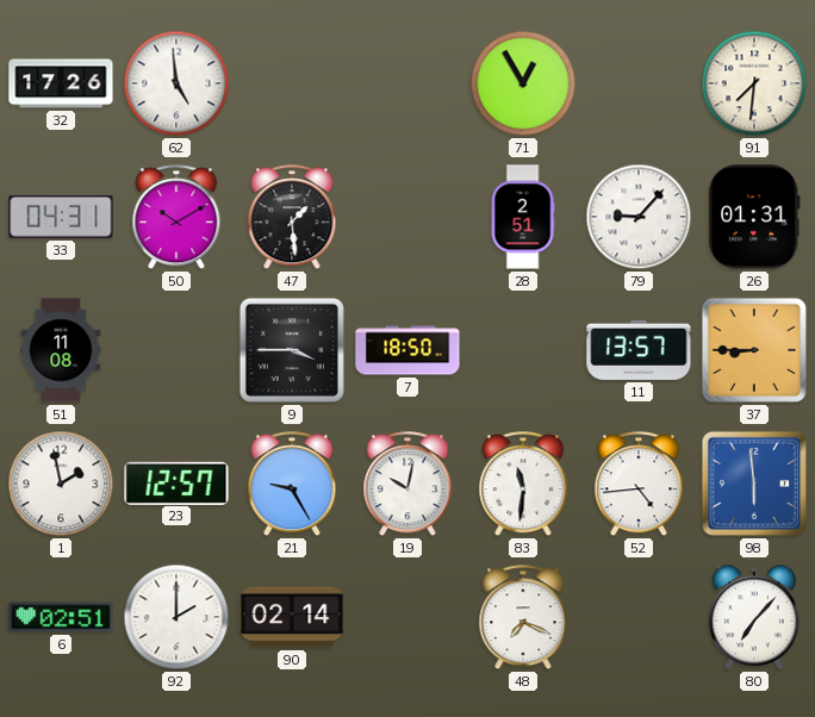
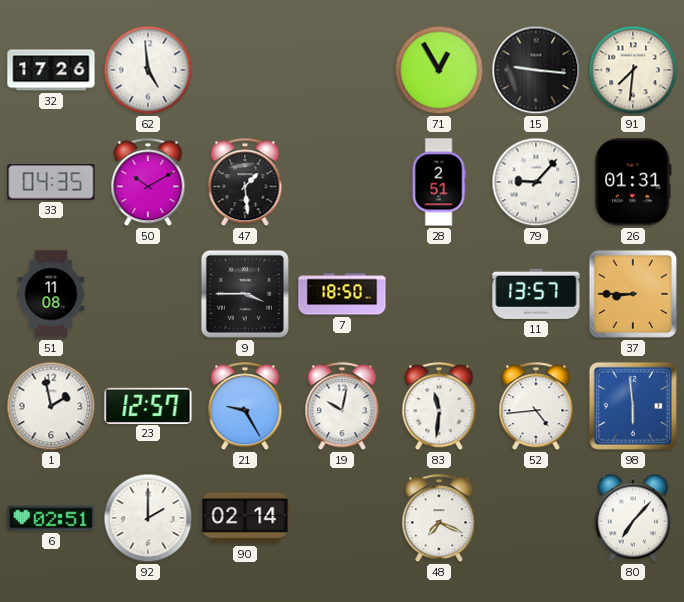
15: none -> 9:16 (536, 70)
33: 04:31 -> 04:35 (51, 183)
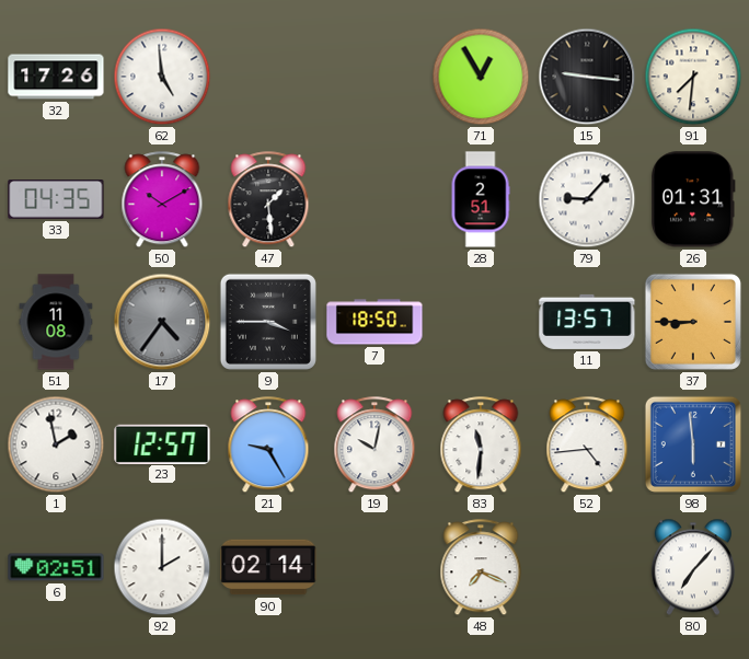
17: none -> 4:36 (162, 322)
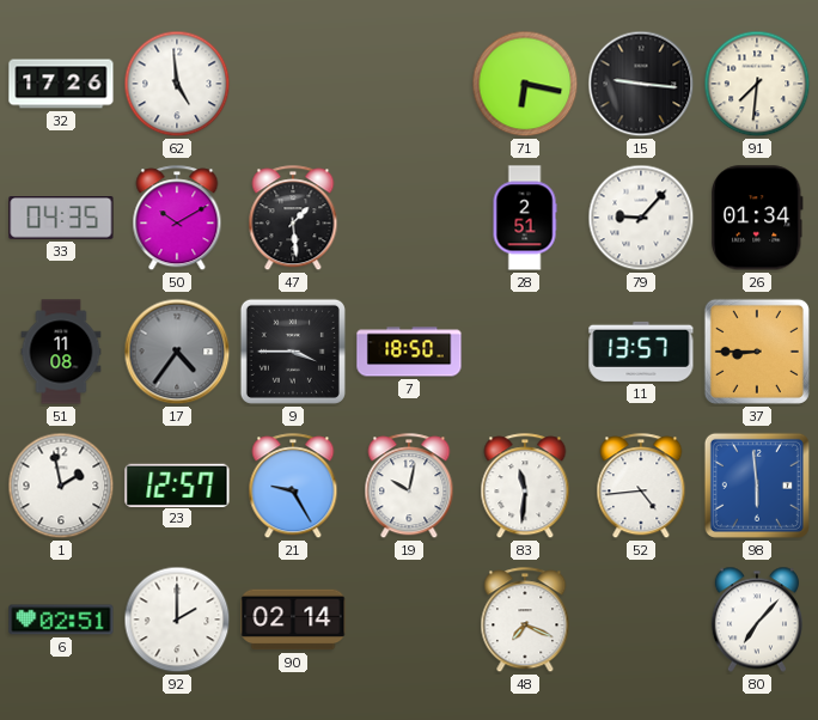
71: 12:55 -> 6:17 (525, 84)
26: 01:31 -> 01:34 (758, 218)
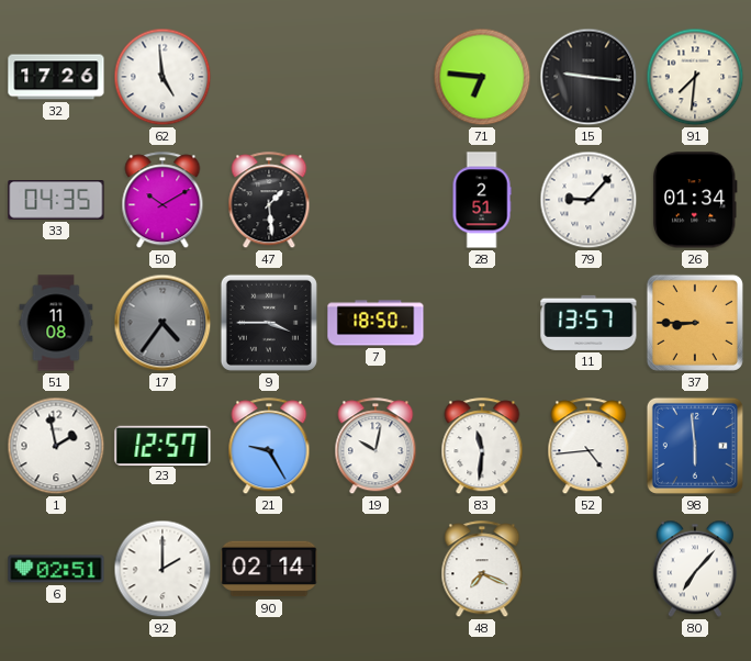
71: 6:17 -> 6:46 (482, 77)
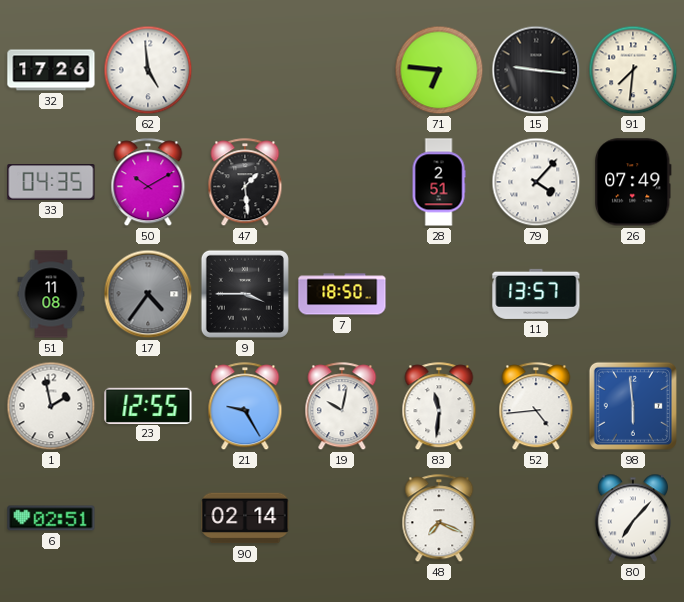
79: 9:07 -> 4:07 (536, 182)
26: 01:34 -> 07:49 (634, 182)
37: 8:45 -> none (695, 323)
23: 12:57 -> 12:55 (148, 405)
92: 2:00 -> none (162, 569)
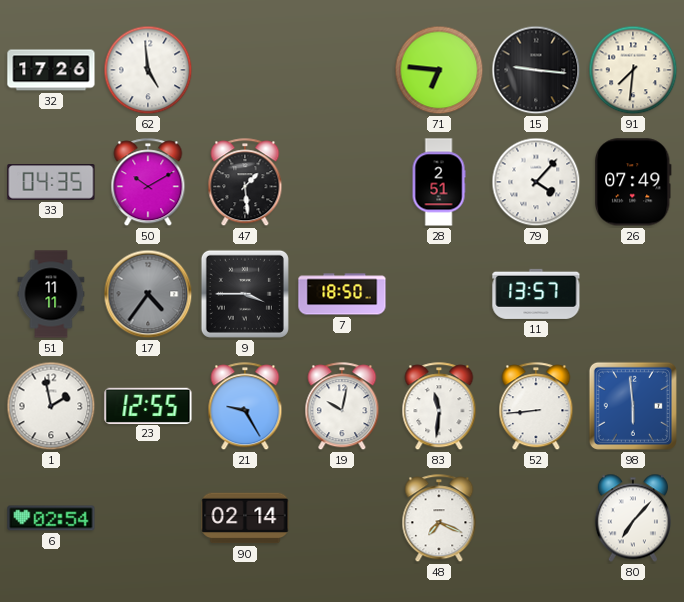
51: 11:08 -> 11:11 (51, 294)
52: 4:44 -> 8:44 (536, 407)
6: 02:51 -> 02:54 (51, 518)
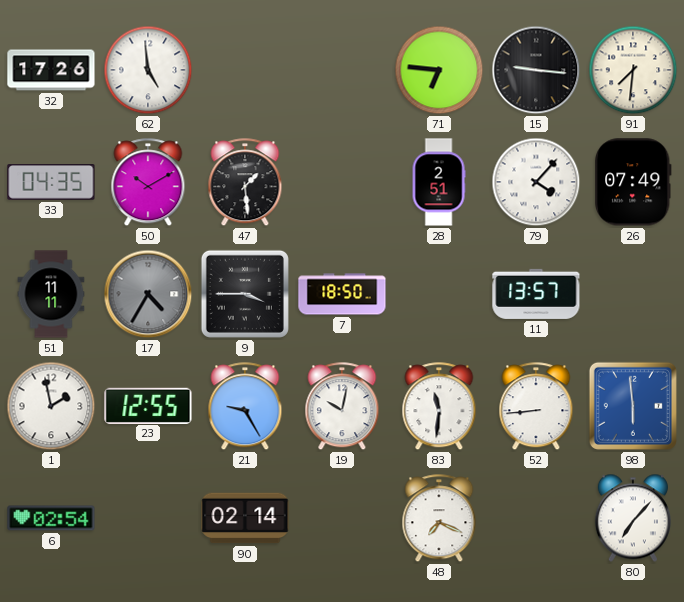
17: 4:36 -> 4:35 (148, 294)
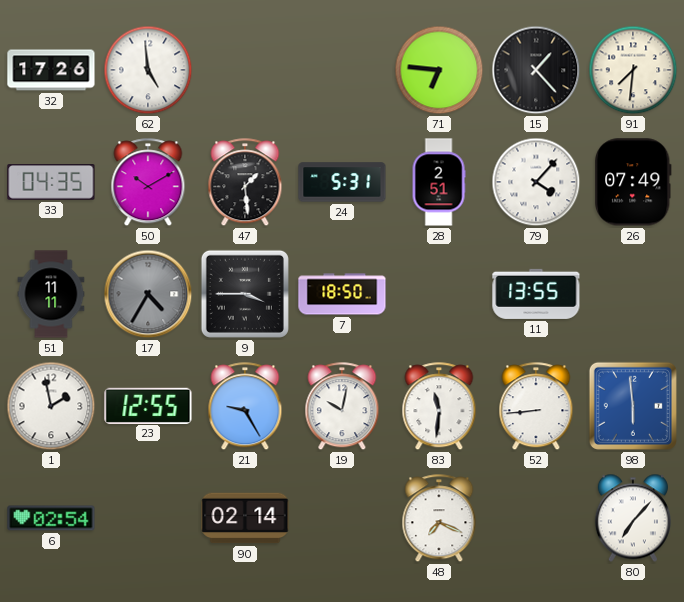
15: 9:16 -> 1:23 (536, 70)
24: none -> 5:31 (342, 182)
11: 13:57 -> 13:55 (536, 294)
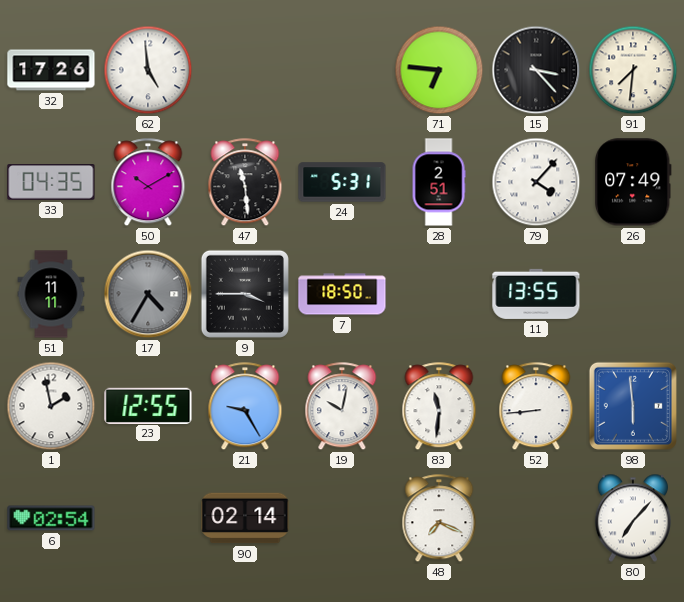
15: 1:23 -> 3:23 (536, 70)
47: 1:29 -> 11:29 (245, 183)
